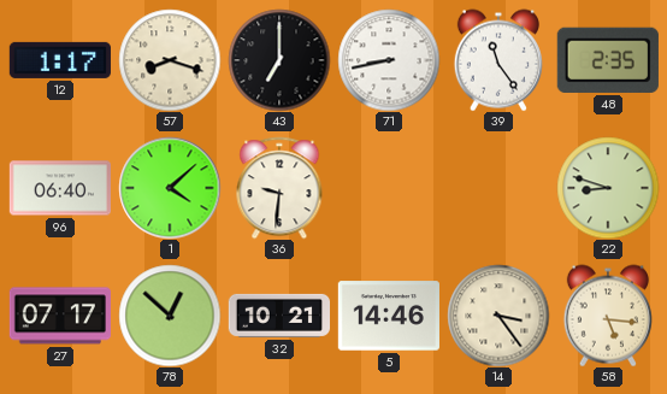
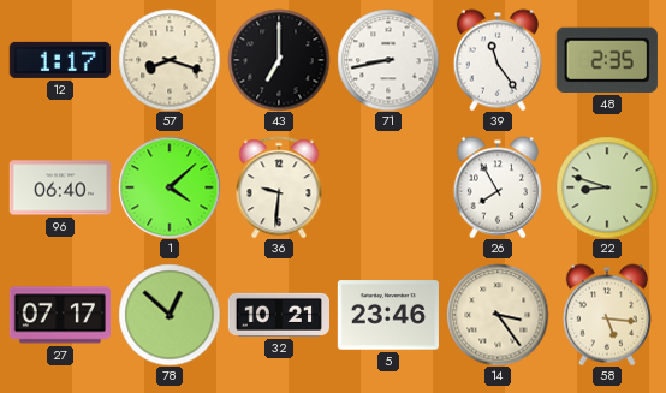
26: none -> 7:55 (498, 187)
5: 14:46 -> 23:46 (388, 315)
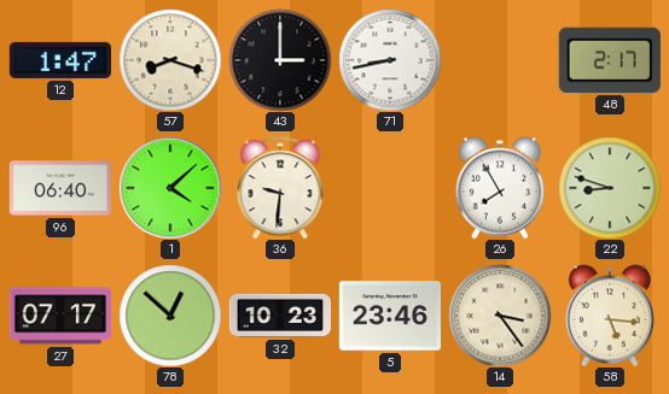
12: 1:17 -> 1:47 (60, 60)
43: 7:00 -> 3:00 (280, 60)
39: 11:24 -> none (498, 60)
48: 2:35 -> 2:17 (610, 60)
32: 10:21 -> 10:23 (279, 316)
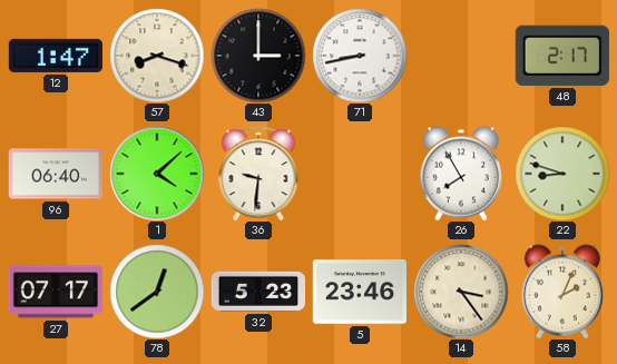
78: 12:52 -> 12:39 (157, 292)
32: 10:23 -> 5:23 (257, 292)
58: 5:16 -> 2:04 (562, 292)
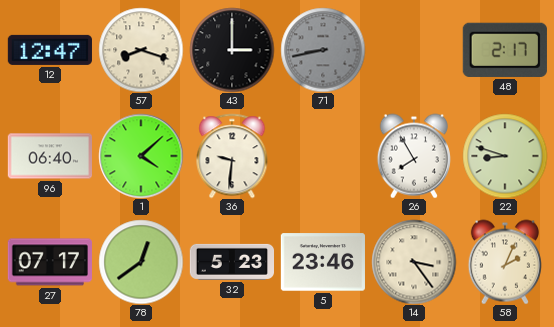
12: 1:47 -> 12:47 (50, 50)
71 dial: white -> grey (323, 50)
